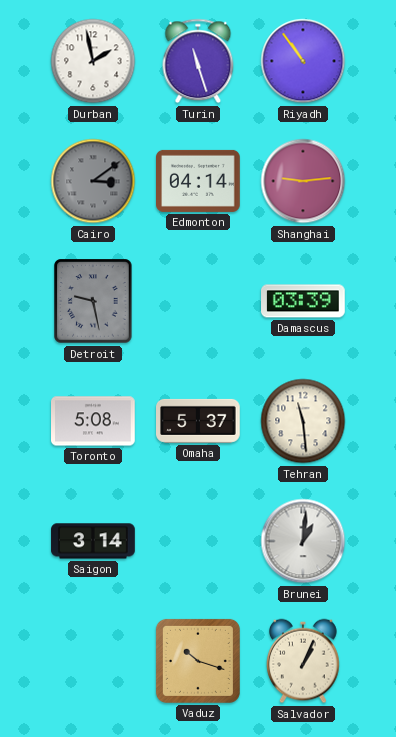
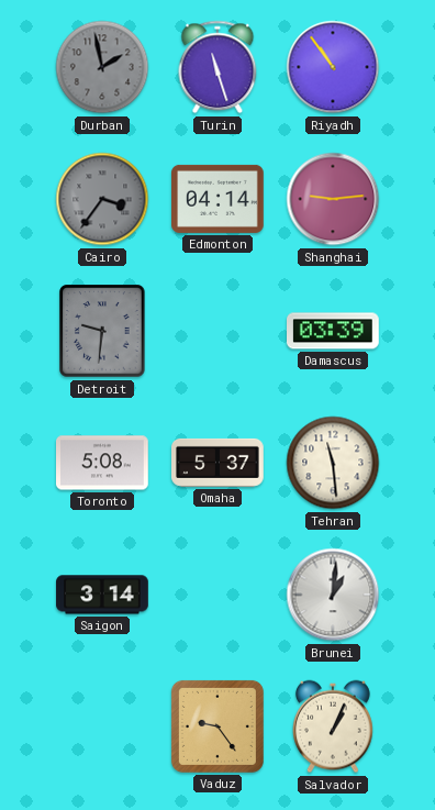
Durban dial: white -> grey (102, 67)
Cairo: 3:09 -> 3:36 (102, 199)
Detroit: 9:28 -> 9:31 (102, 331)
Vaduz: 10:18 -> 9:24 (217, 726)
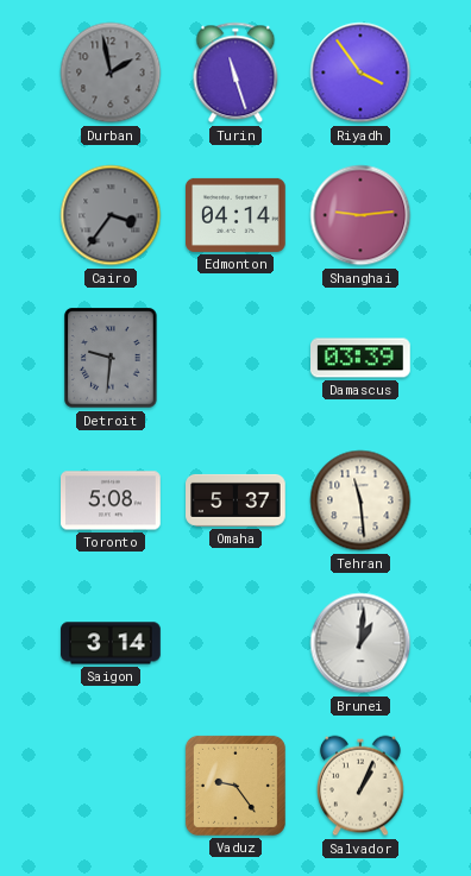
Riyadh: 10:54 -> 3:54 (360, 73)
